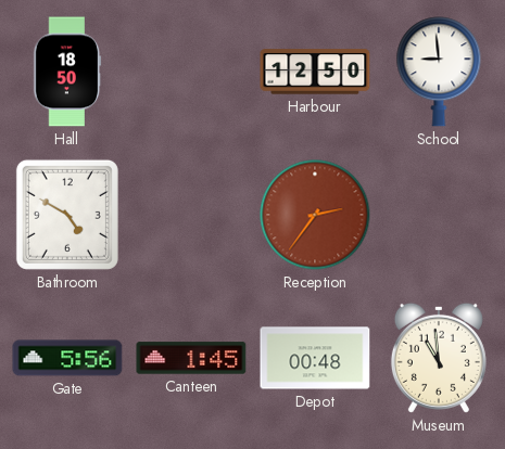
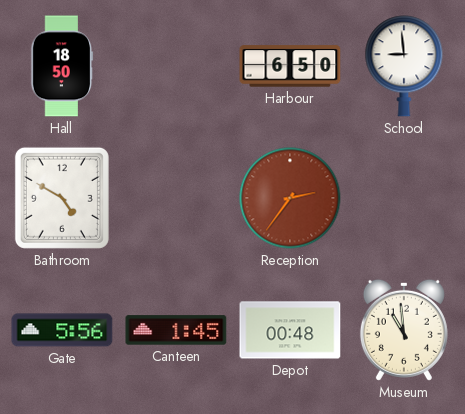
Harbour: 12:50 -> 6:50 (290, 66)
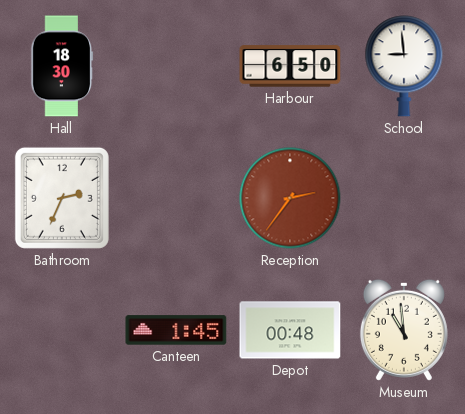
Hall: 18:50 -> 18:30 (62, 66)
Bathroom: 4:50 -> 2:34 (62, 198)
Gate: 5:56 -> none (62, 330)
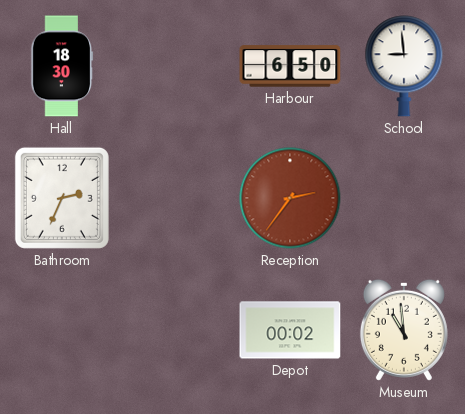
Canteen: 1:45 -> none (176, 330)
Depot: 00:48 -> 00:02 (290, 330)
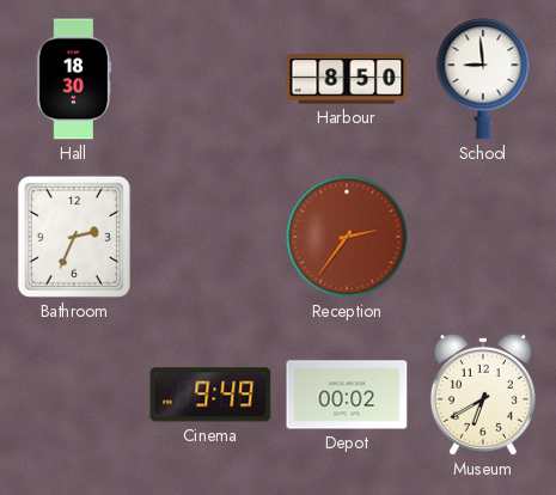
Harbour: 6:50 -> 8:50 (347, 79)
Cinema: none -> 9:49 (210, 395)
Museum: 10:59 -> 6:40 (483, 395)
